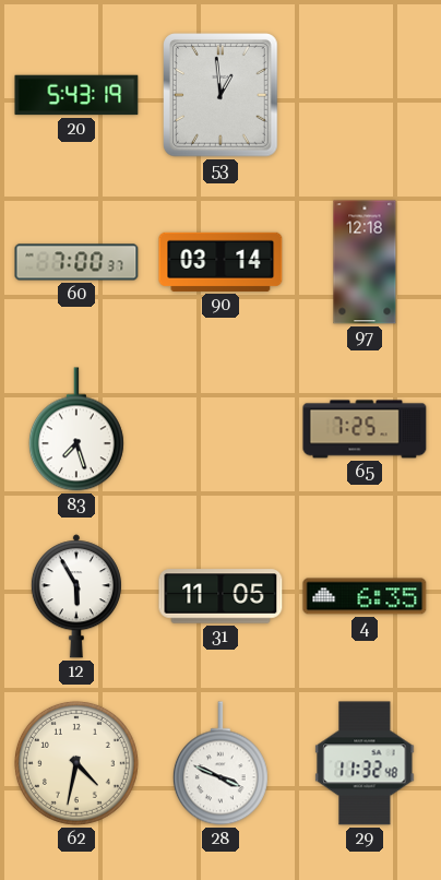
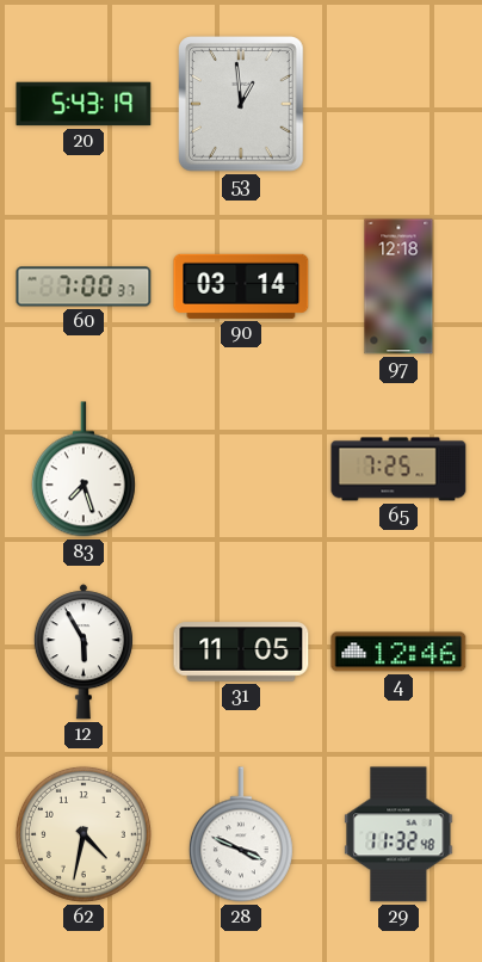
4: 6:35 -> 12:46 (398, 652)
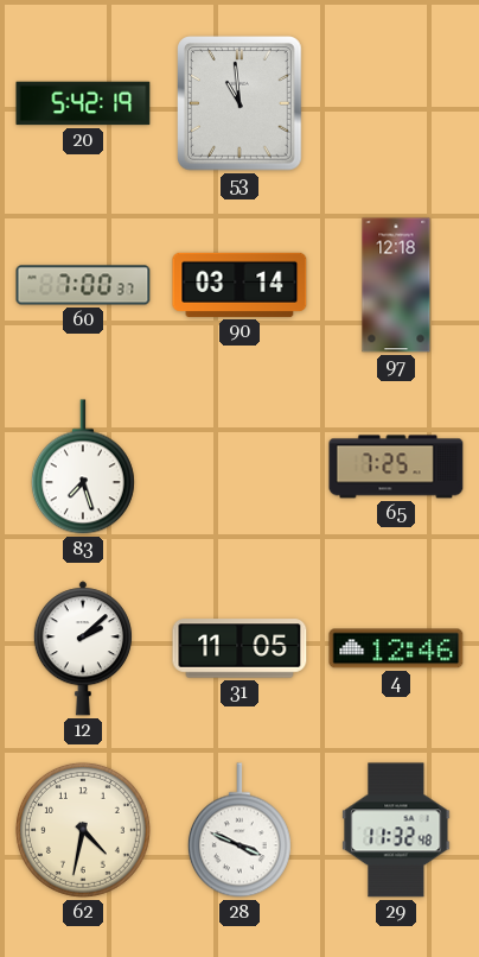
20: 5:43 -> 5:42 (83, 103)
53: 12:59 -> 10:59 (239, 103)
12: 5:55 -> 2:08 (83, 648)
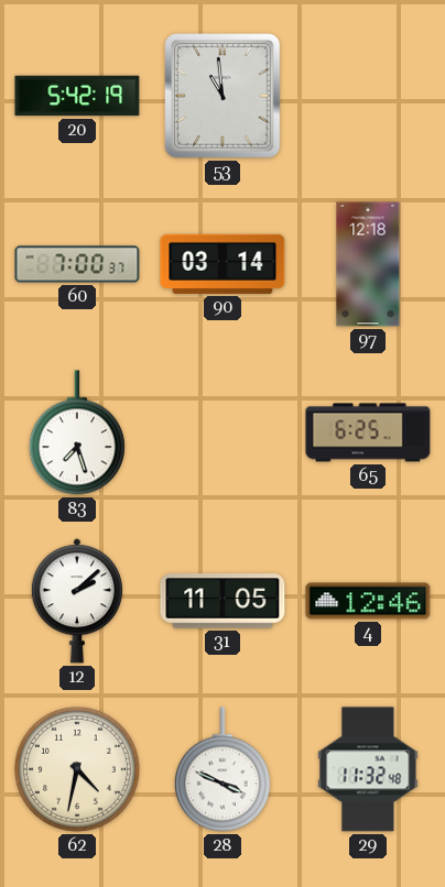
65: 7:25 -> 6:25 (368, 432)
